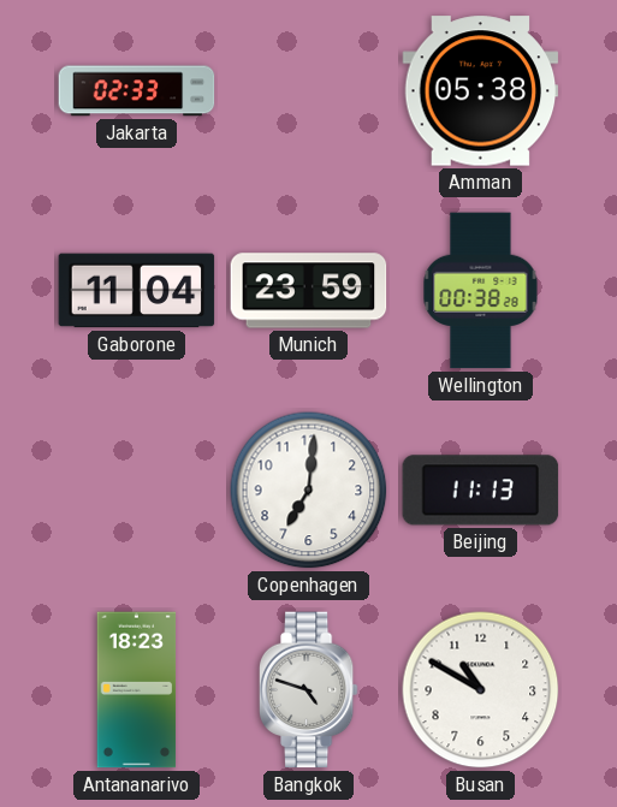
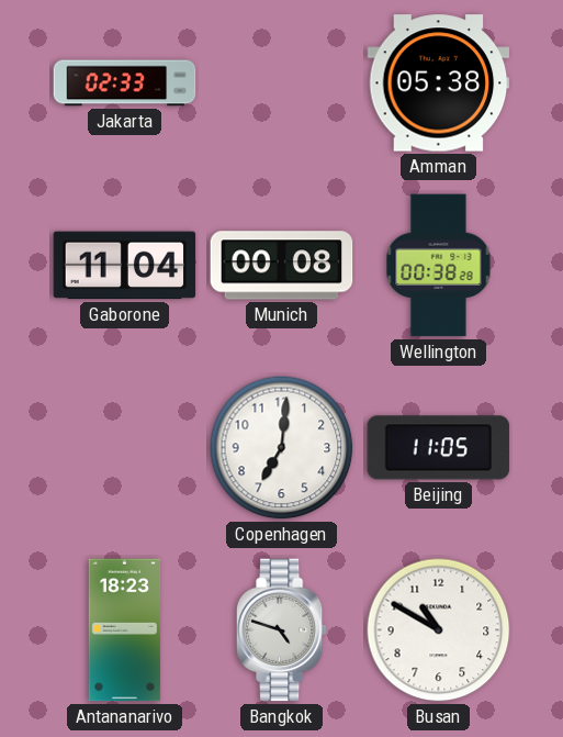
Munich: 23:59 -> 00:08 (282, 266)
Beijing: 11:13 -> 11:05 (439, 448)
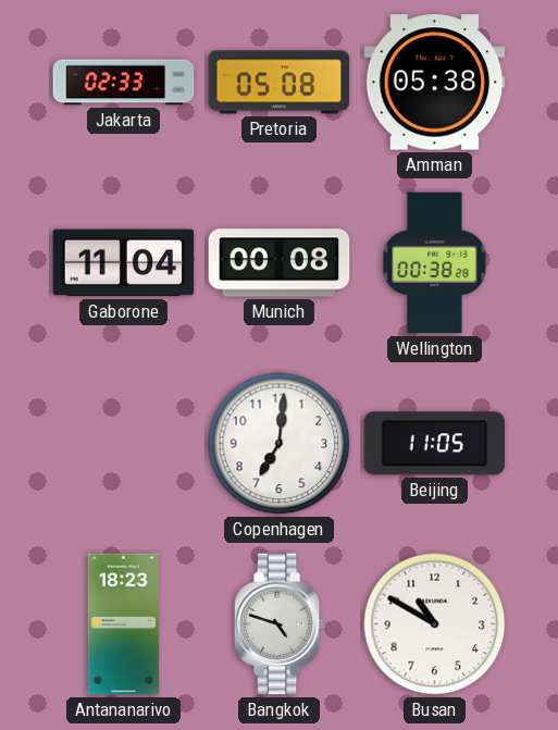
Pretoria: none -> 05:08 (280, 83)
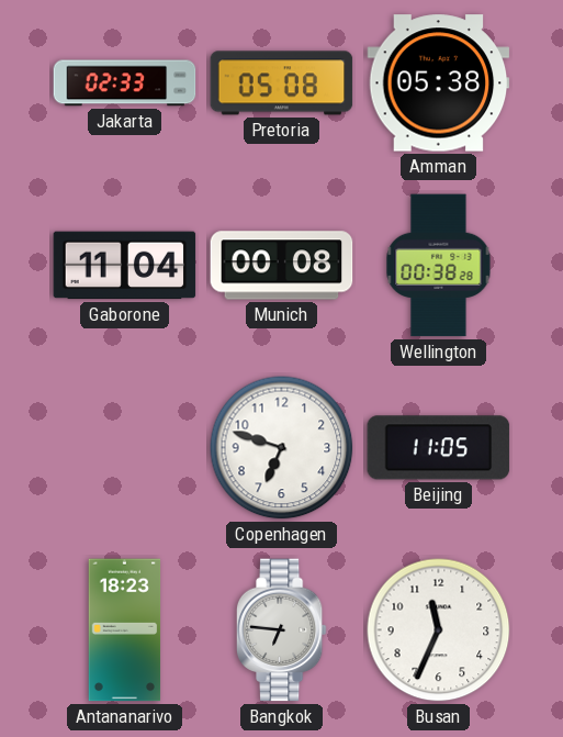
Copenhagen: 7:01 -> 6:48 (282, 448)
Bangkok: 4:48 -> 6:46 (281, 630)
Busan: 10:50 -> 11:34 (439, 630)
